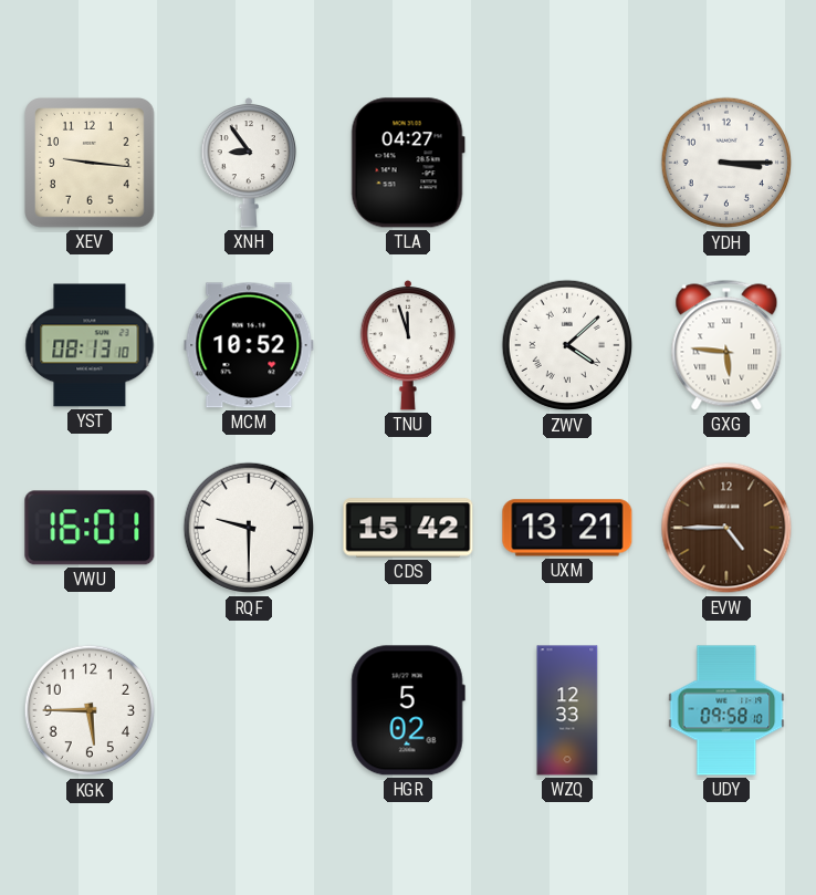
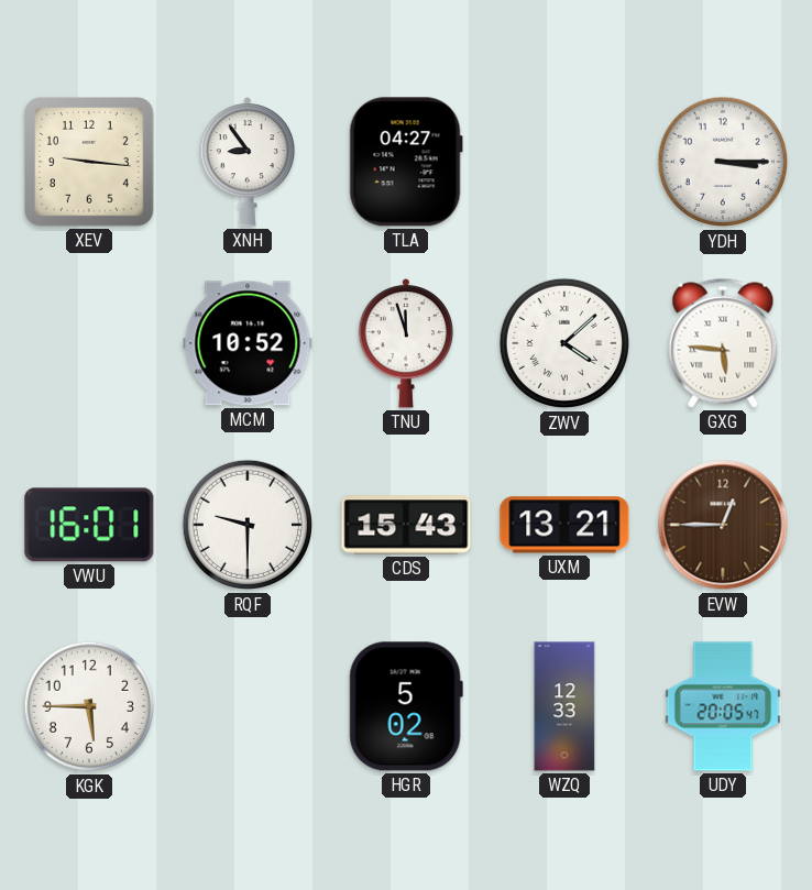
YST: 08:13 -> none (90, 345)
CDS: 15:42 -> 15:43 (406, 525)
EVW: 4:45 -> 12:45 (723, 525)
UDY: 09:58 -> 20:05 (723, 706)
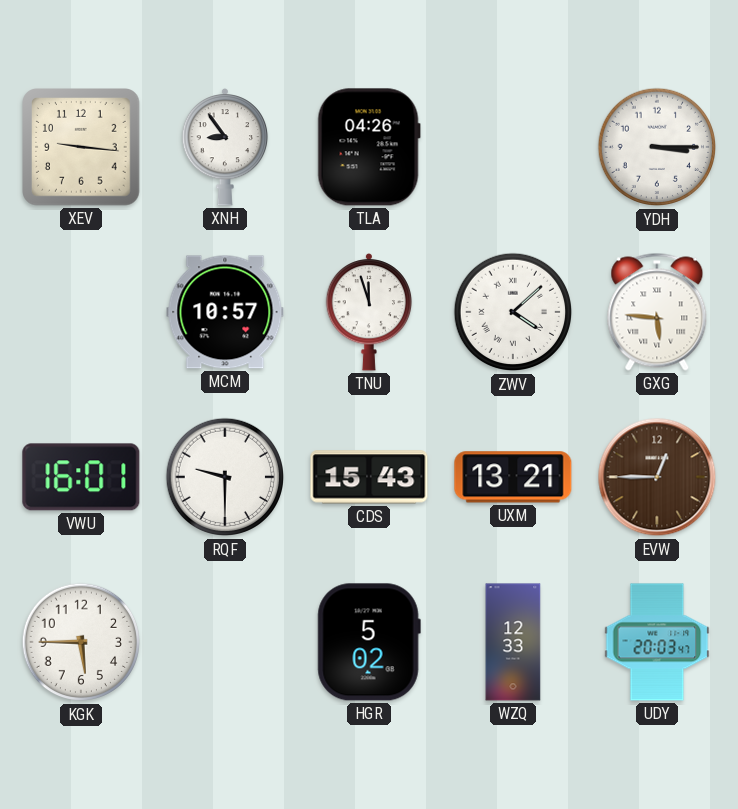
TLA: 04:27 -> 04:26 (369, 147)
MCM: 10:52 -> 10:57 (225, 312)
UDY: 20:05 -> 20:03 (657, 642)
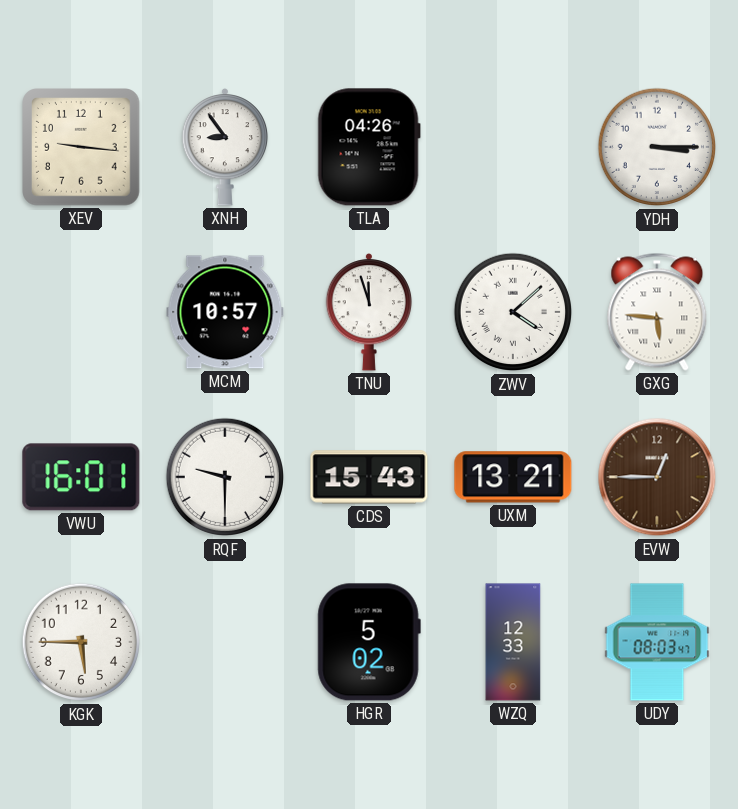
UDY: 20:03 -> 08:03 (657, 642)
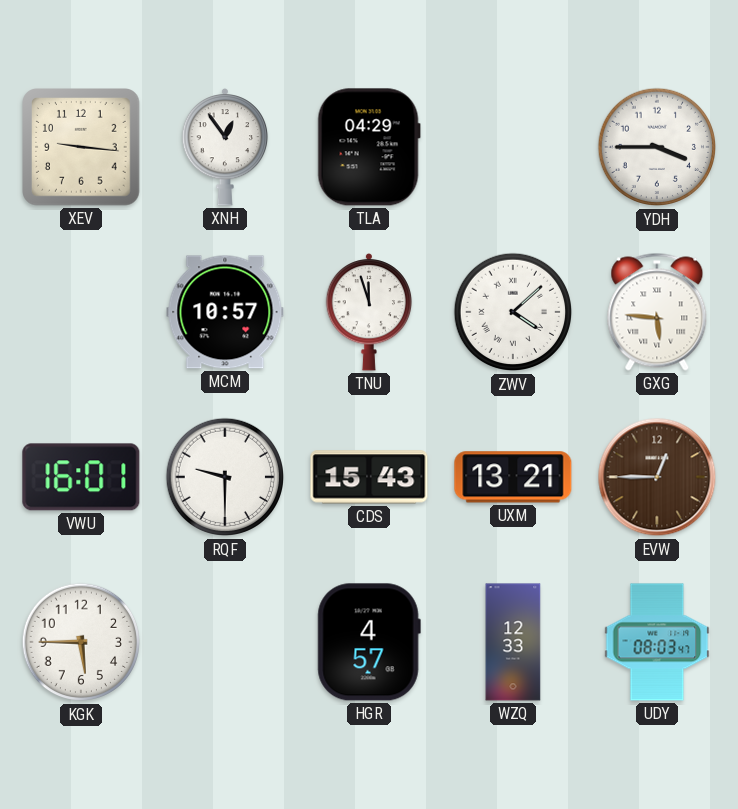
XNH: 8:54 -> 12:54 (225, 148)
TLA: 04:26 -> 04:29 (369, 147)
YDH: 3:15 -> 3:45 (657, 147)
HGR: 5:02 -> 4:57 (369, 642)
